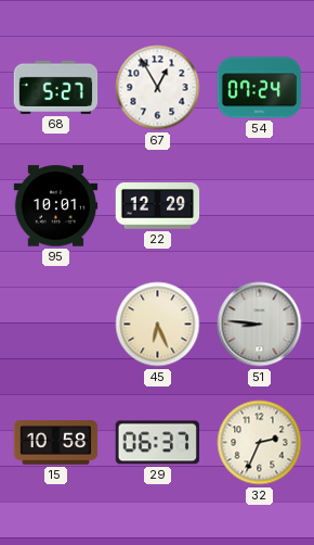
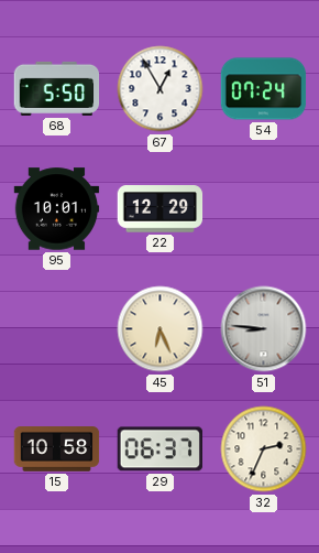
68: 5:27 -> 5:50 (57, 88)
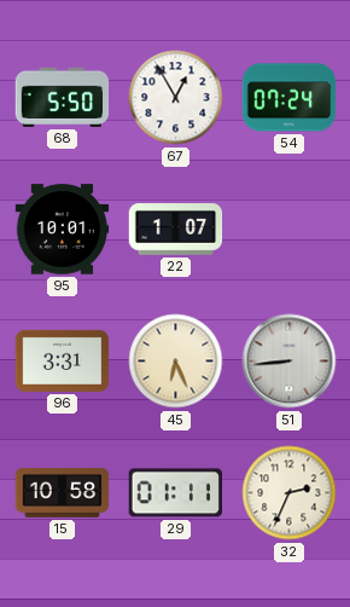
22: 12:29 -> 1:07 (176, 230)
96: none -> 3:31 (63, 360)
51: 8:46 -> 8:44 (290, 362)
29: 06:37 -> 01:11 (175, 493)
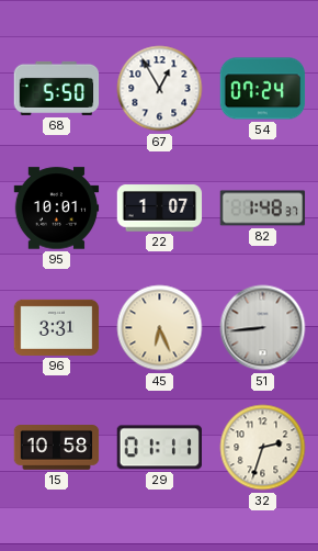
82: none -> 1:48 (263, 209)
32: 2:34 -> 2:33 (263, 448)
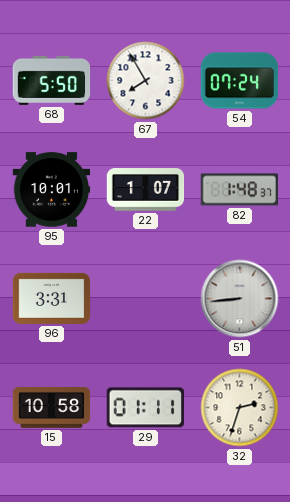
67: 12:55 -> 7:55 (146, 81)
45: 6:26 -> none (160, 328)
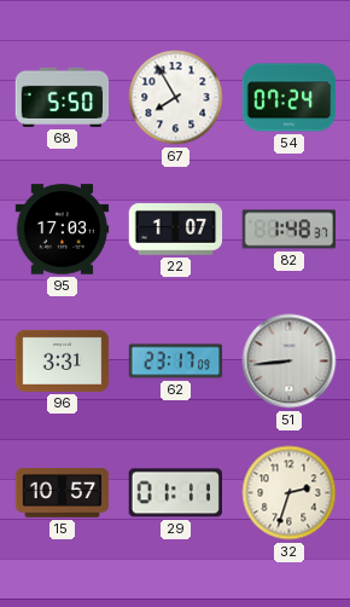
95: 10:01 -> 17:03 (63, 230)
62: none -> 23:17 (176, 362)
15: 10:58 -> 10:57 (63, 493)
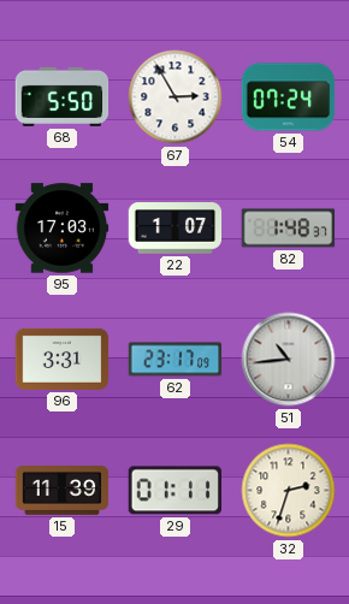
67: 7:55 -> 2:55 (176, 97)
51: 8:44 -> 10:44 (289, 360)
15: 10:57 -> 11:39 (63, 491)
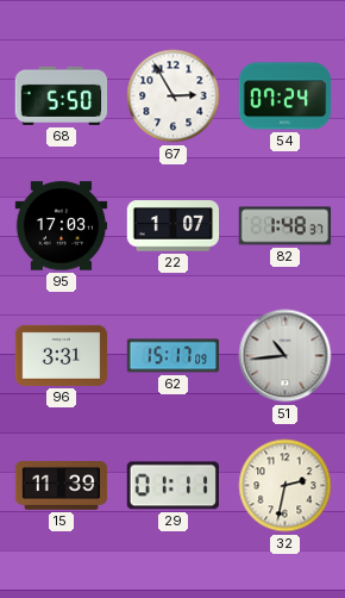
62: 23:17 -> 15:17 (174, 356)
32: 2:33 -> 2:32 (286, 486)
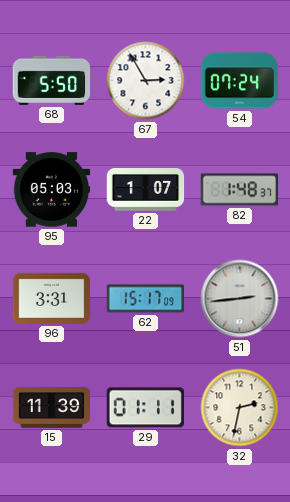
95: 17:03 -> 05:03 (52, 190)
51: 10:44 -> 2:44 (240, 299)
